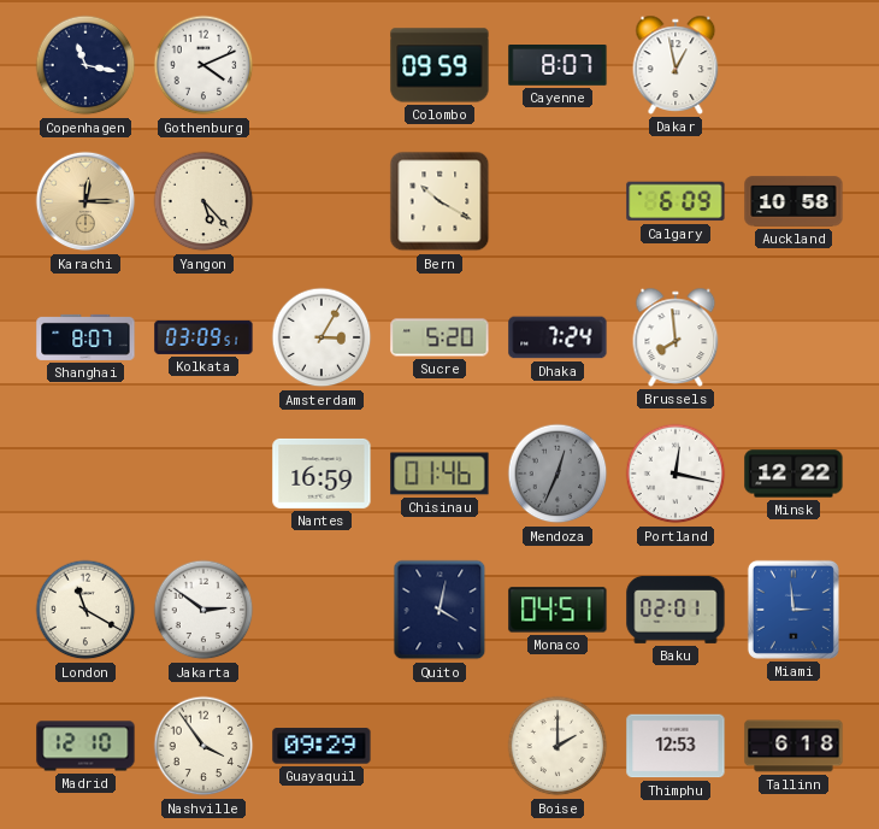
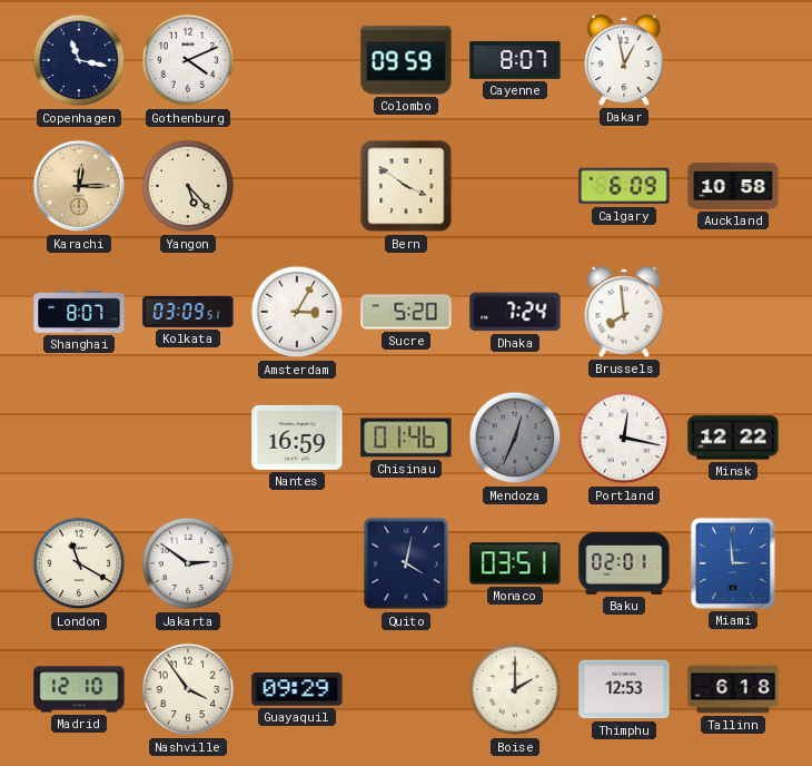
Bern: 10:20 -> 3:51 (406, 186)
Monaco: 04:51 -> 03:51 (515, 563)
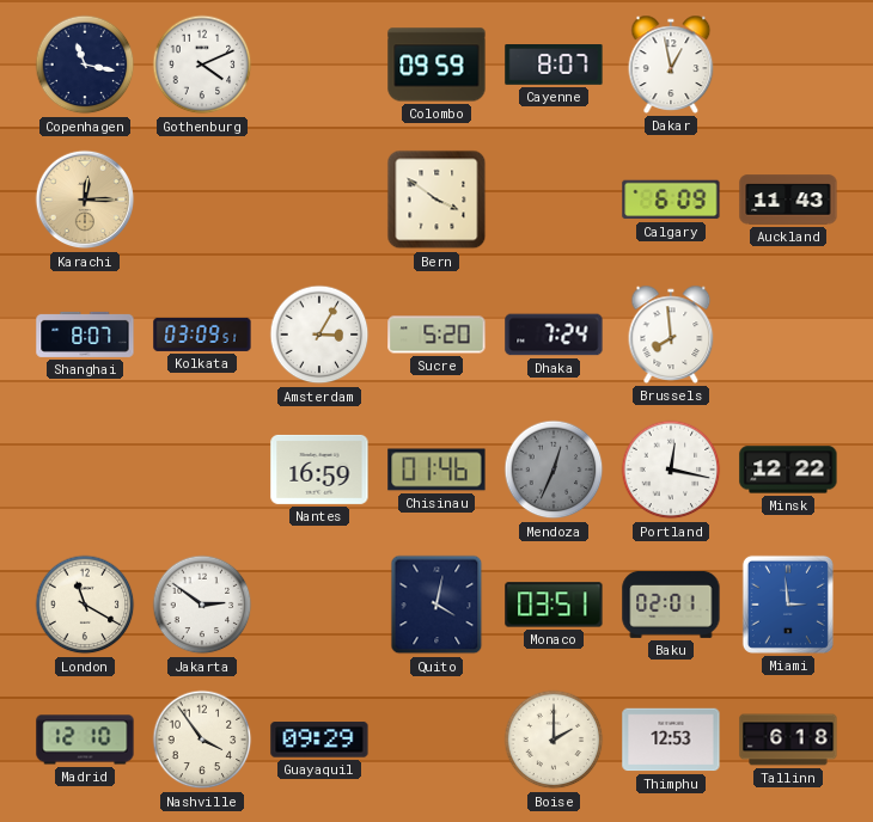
Yangon: 5:23 -> none (188, 186)
Auckland: 10:58 -> 11:43 (788, 200)
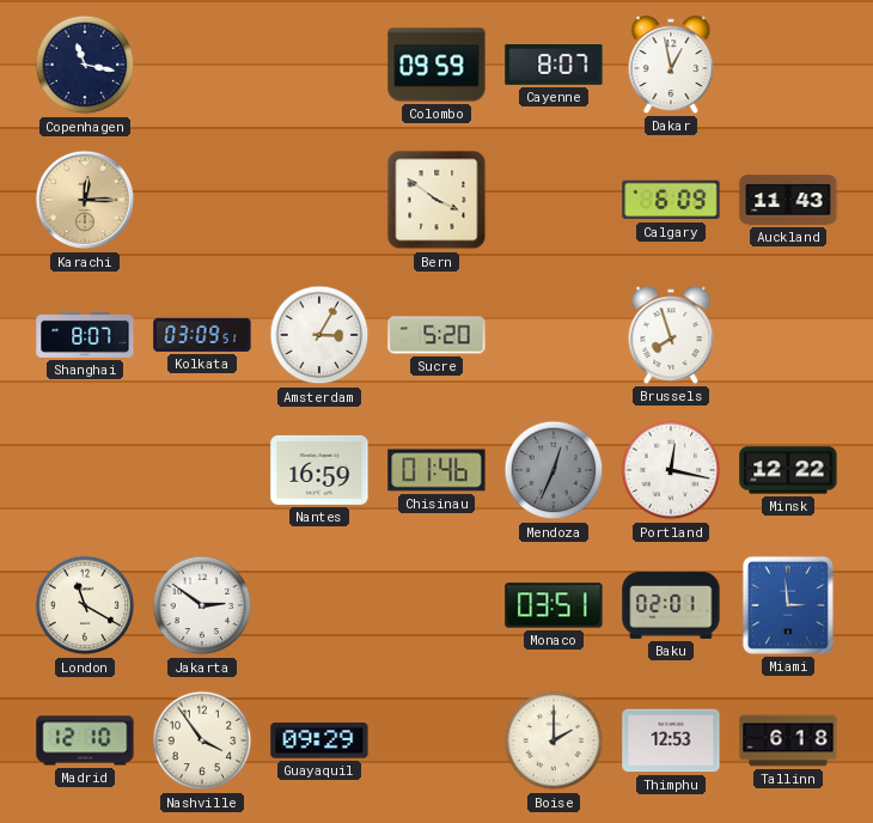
Gothenburg: 4:11 -> none (202, 65)
Dhaka: 7:24 -> none (554, 335)
Brussels: 7:59 -> 7:57 (671, 335)
Quito: 4:02 -> none (436, 605)
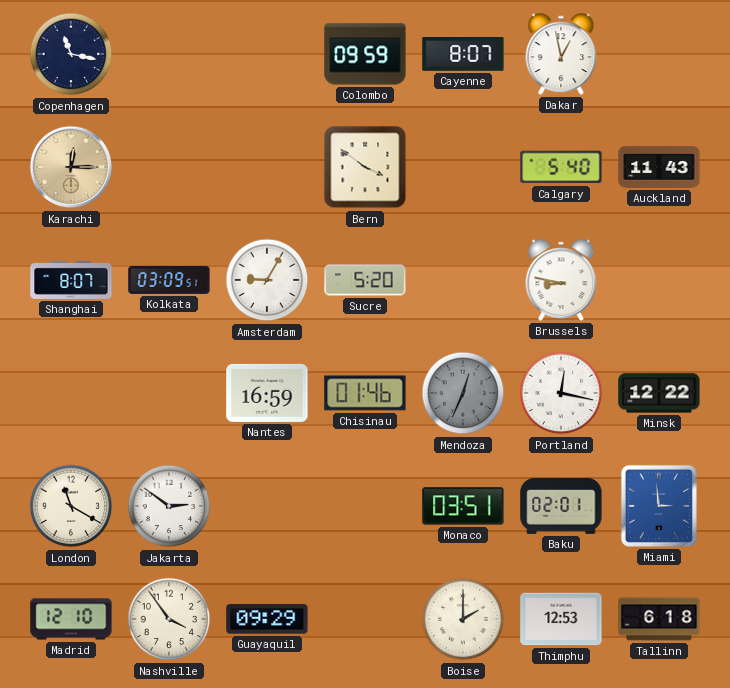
Calgary: 6:09 -> 5:40 (561, 167)
Amsterdam: 3:05 -> 9:05 (267, 280)
Brussels: 7:57 -> 8:47 (561, 280)
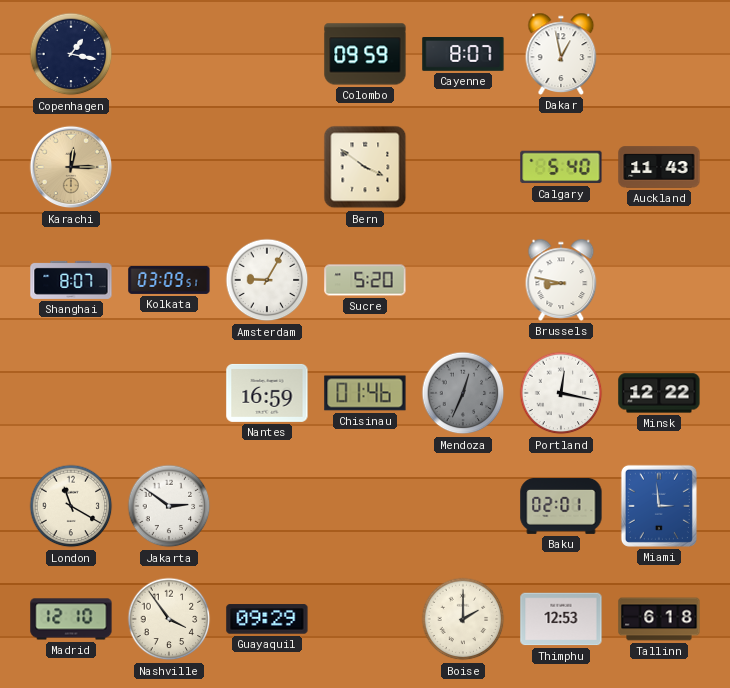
Copenhagen: 11:17 -> 1:17 (71, 54)
Monaco: 03:51 -> none (463, 506)
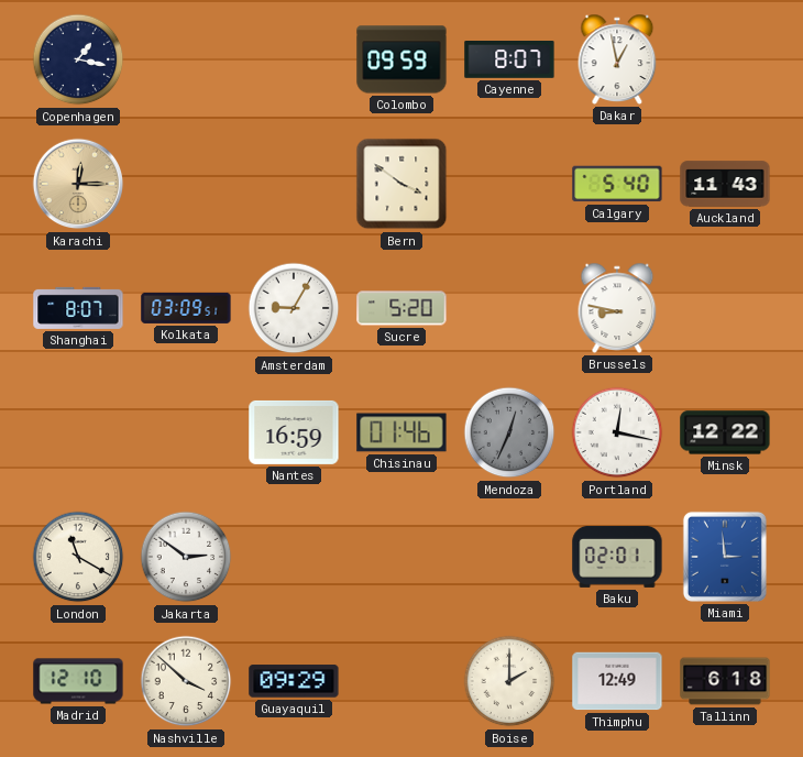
Nashville: 3:54 -> 3:52 (186, 681)
Thimphu: 12:53 -> 12:49 (617, 681)
